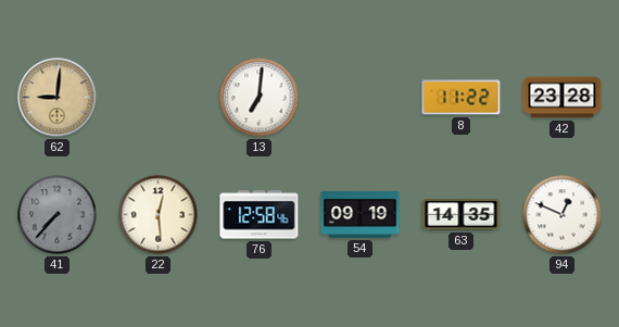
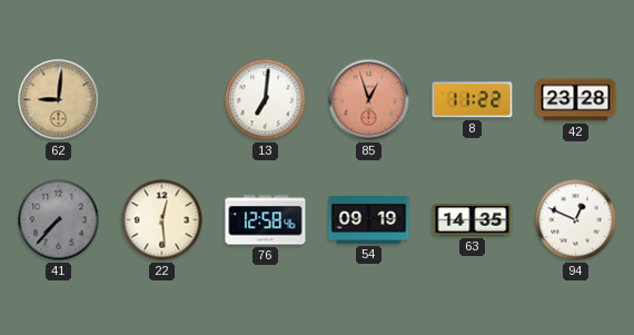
85: none -> 12:57 (369, 100)
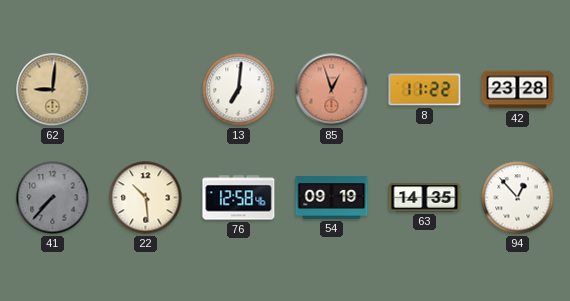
22: 12:29 -> 10:29 (146, 198)
94: 12:49 -> 12:53 (518, 198)
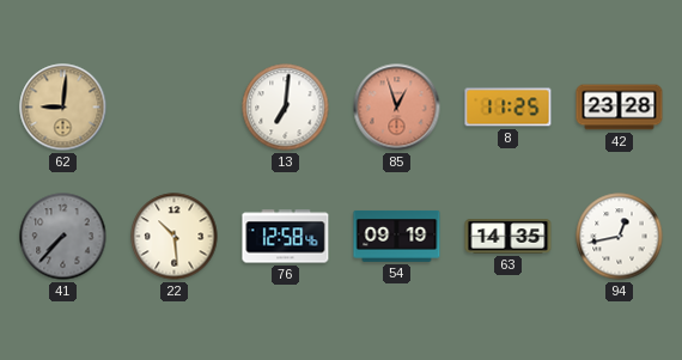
8: 11:22 -> 11:25 (509, 108)
94: 12:53 -> 12:43 (620, 237)
